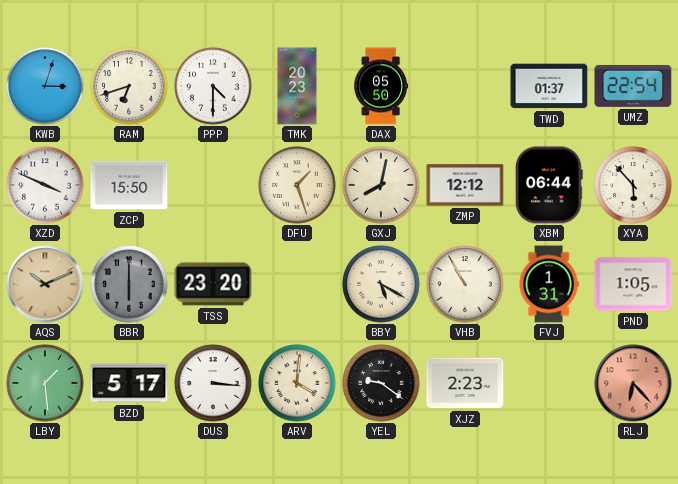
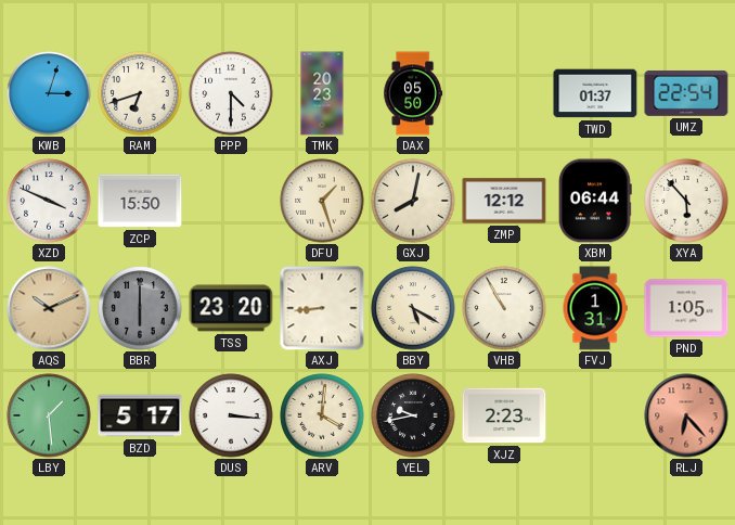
AXJ: none -> 8:44 (322, 308)
YEL: 9:21 -> 9:43 (413, 415)
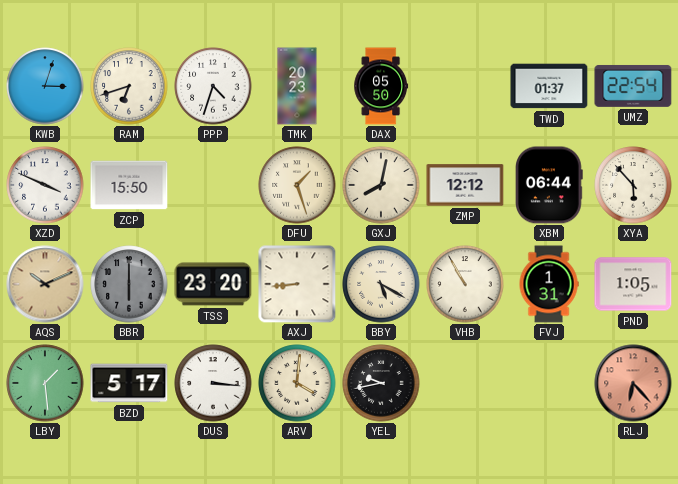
PPP: 4:30 -> 4:33 (213, 86)
XJZ: 2:23 -> none (504, 415)
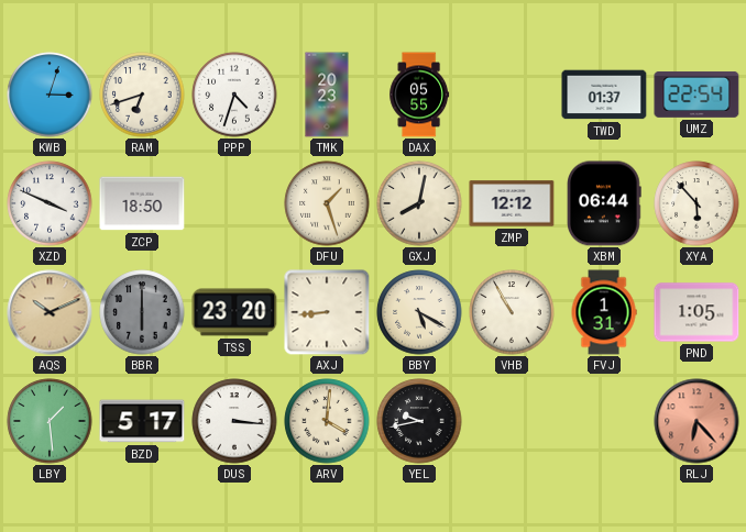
DAX: 05:50 -> 05:55 (419, 95)
ZCP: 15:50 -> 18:50 (142, 203)
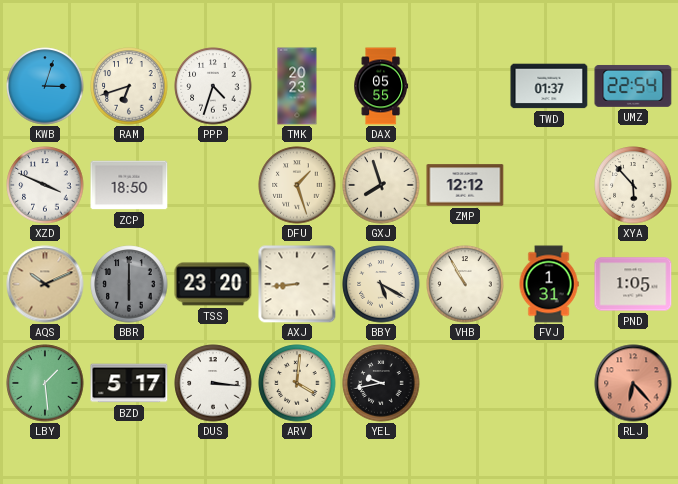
GXJ: 8:02 -> 7:57 (381, 185)
XBM: 06:44 -> none (605, 203)
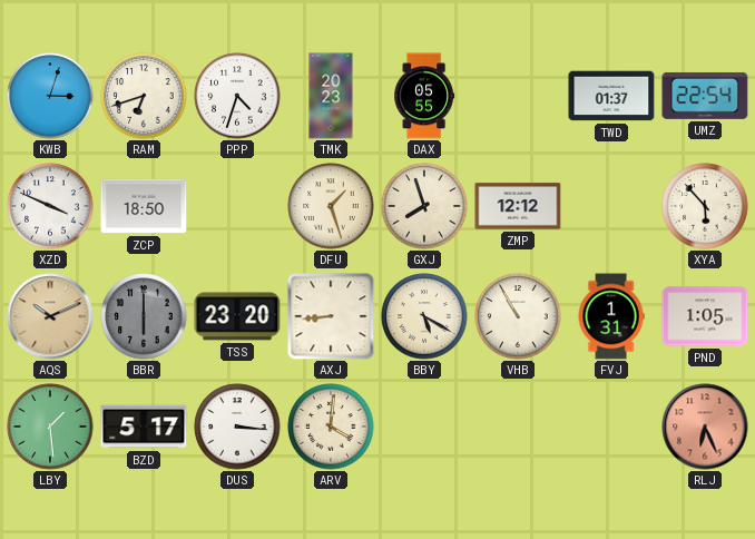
YEL: 9:43 -> none (381, 383)
RLJ: 6:23 -> 6:26 (705, 427)
